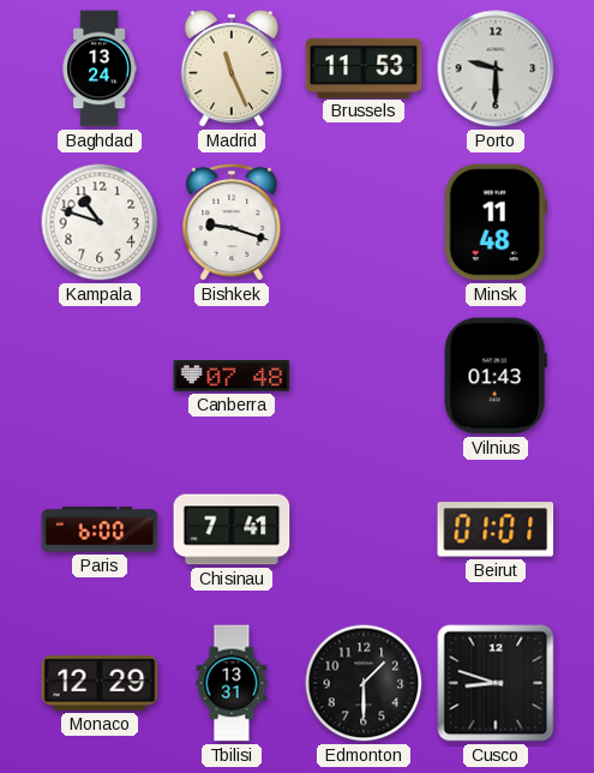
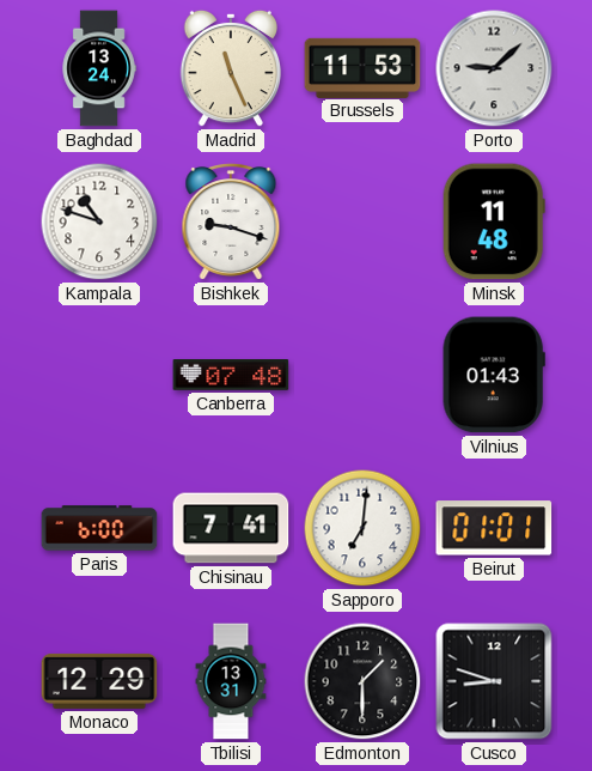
Porto: 9:30 -> 9:08 (494, 68)
Sapporo: none -> 7:01 (362, 528)
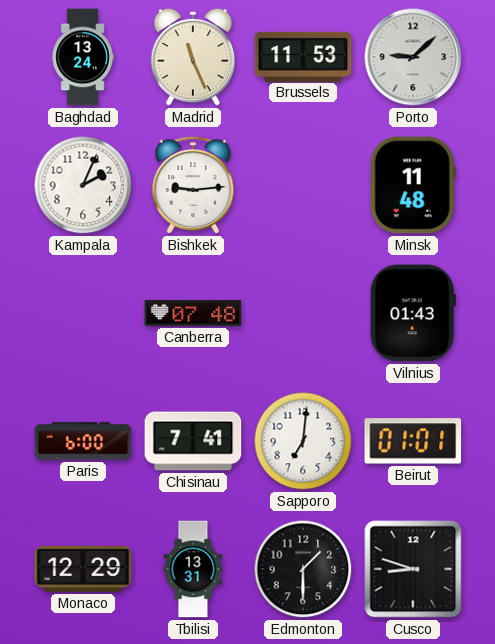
Kampala: 10:48 -> 2:04 (83, 185)
Bishkek: 9:18 -> 9:14 (193, 186)
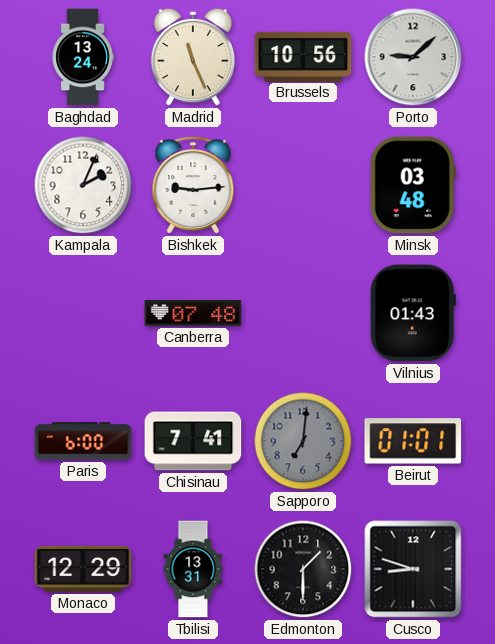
Brussels: 11:53 -> 10:56 (303, 56)
Minsk: 11:48 -> 03:48 (413, 185)
Sapporo dial: white -> grey (303, 441)
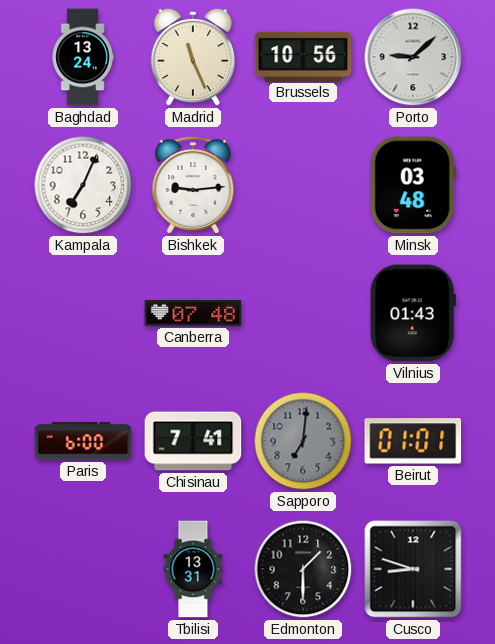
Kampala: 2:04 -> 7:04 (83, 185)
Monaco: 12:29 -> none (83, 569)
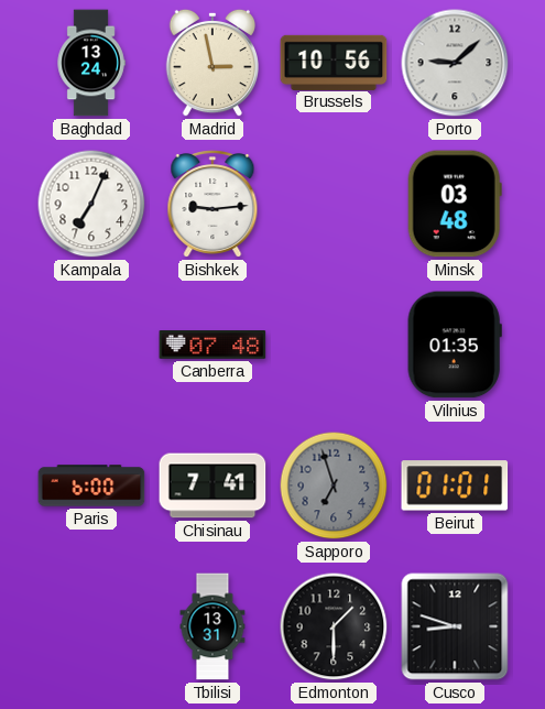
Madrid: 11:26 -> 2:58 (212, 63)
Vilnius: 01:43 -> 01:35 (455, 345)
Sapporo: 7:01 -> 6:57 (334, 486)
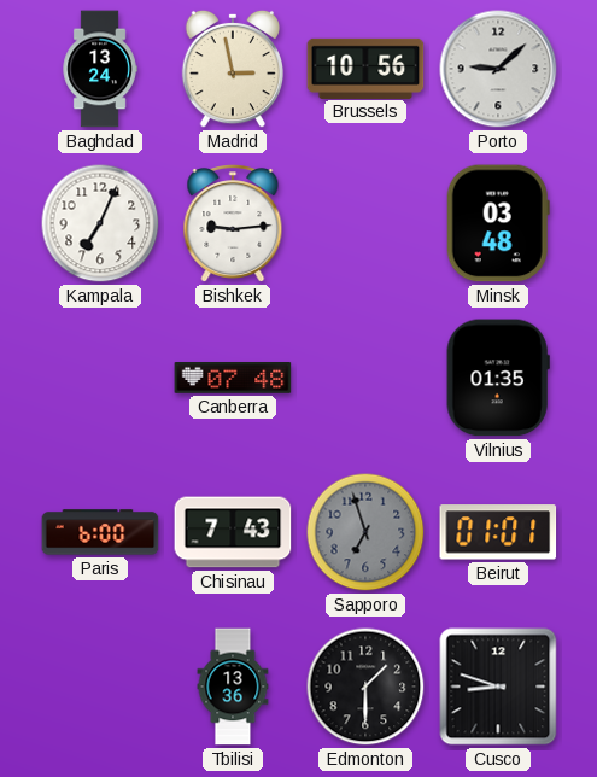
Chisinau: 7:41 -> 7:43 (233, 532)
Tbilisi: 13:31 -> 13:36 (233, 687)
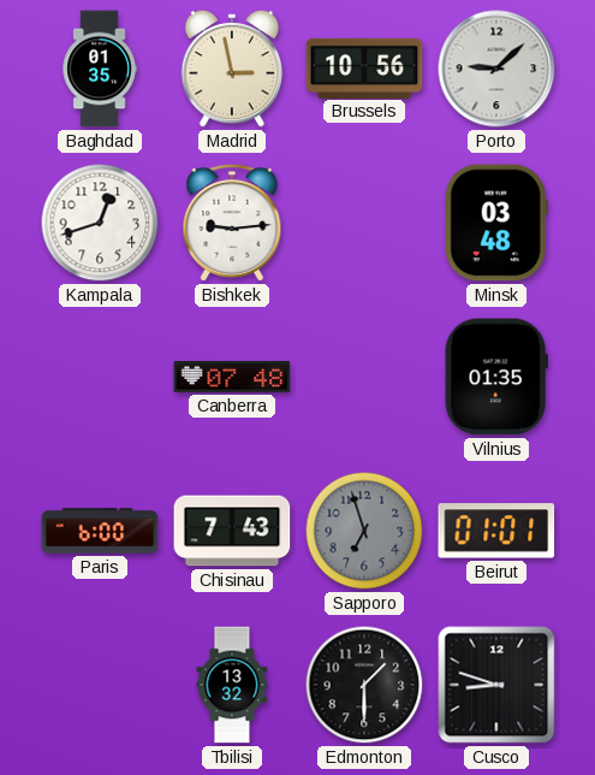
Baghdad: 13:24 -> 01:35 (100, 69)
Kampala: 7:04 -> 12:42 (100, 223)
Tbilisi: 13:36 -> 13:32 (232, 685)
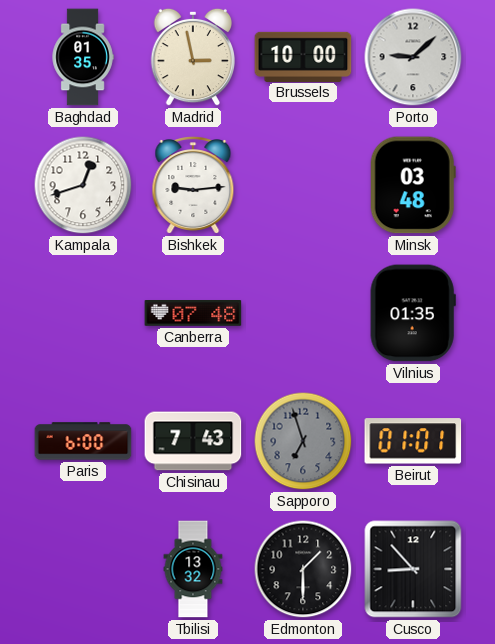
Brussels: 10:56 -> 10:00 (303, 56)
Cusco: 8:48 -> 8:53 (413, 569)
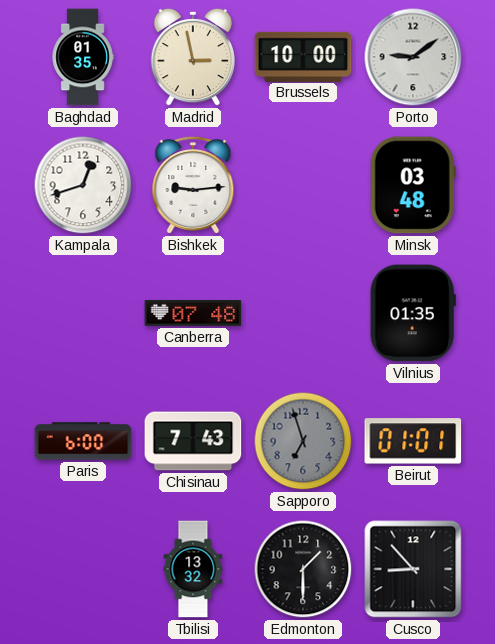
Porto: 9:08 -> 9:09 (413, 57)
